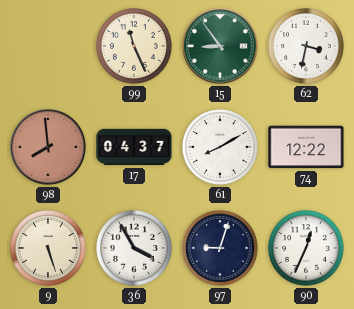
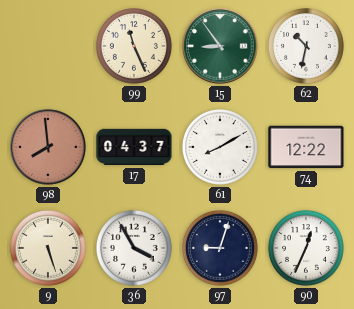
62: 3:32 -> 10:32 (306, 46)
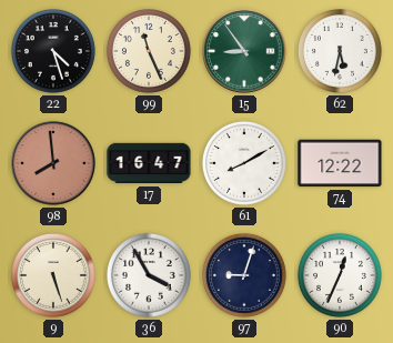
22: none -> 4:27 (53, 51)
62: 10:32 -> 5:32 (340, 51)
17: 04:37 -> 16:47 (149, 163)
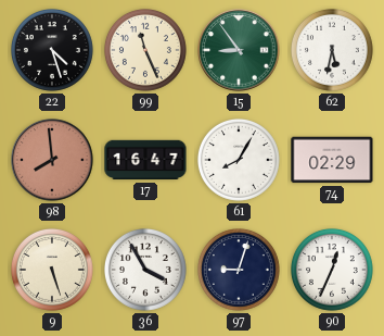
61: 8:10 -> 8:05 (239, 160)
74: 12:22 -> 02:29 (332, 160)
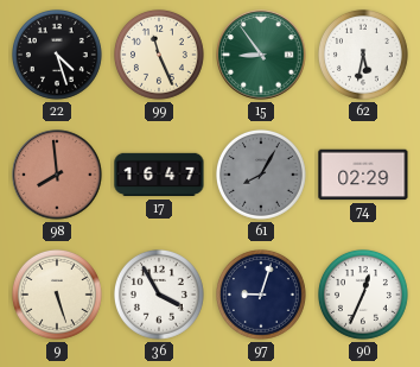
61 dial: white -> grey (261, 175)
